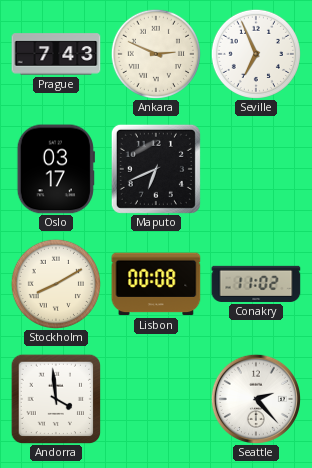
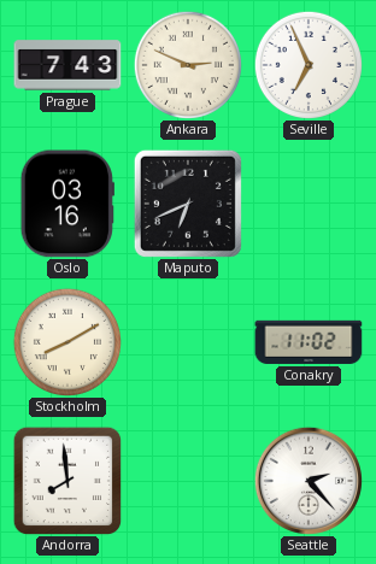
Oslo: 03:17 -> 03:16 (67, 204)
Lisbon: 00:08 -> none (156, 284)
Andorra: 3:59 -> 7:59 (67, 481)
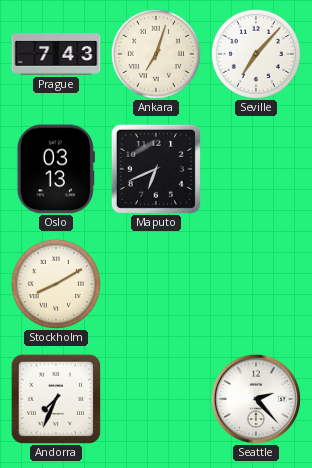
Ankara: 2:49 -> 7:03 (156, 54)
Seville: 6:56 -> 7:07 (256, 54)
Oslo: 03:16 -> 03:13 (56, 169)
Conakry: 11:02 -> none (309, 342)
Andorra: 7:59 -> 7:34 (56, 399)
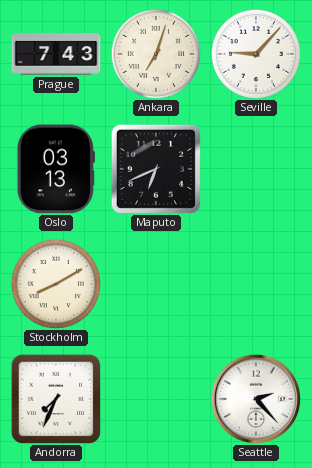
Seville: 7:07 -> 9:07 (256, 54)
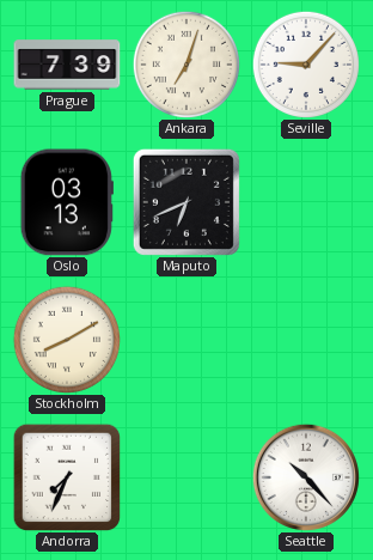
Prague: 7:43 -> 7:39 (67, 65)
Seattle: 2:23 -> 10:23 (306, 477)
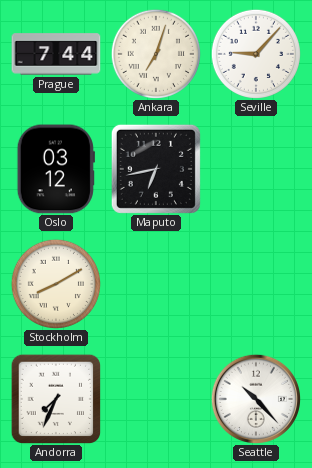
Prague: 7:39 -> 7:44 (56, 54)
Oslo: 03:13 -> 03:12 (56, 169)
Maputo: 6:41 -> 6:43 (156, 169)
